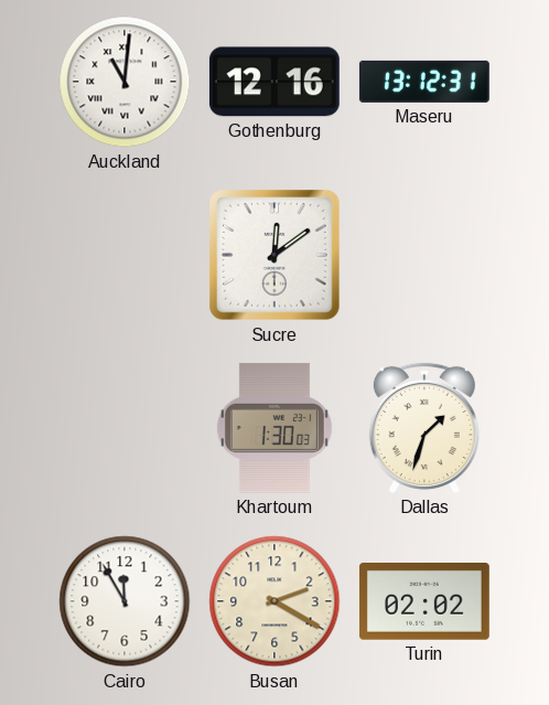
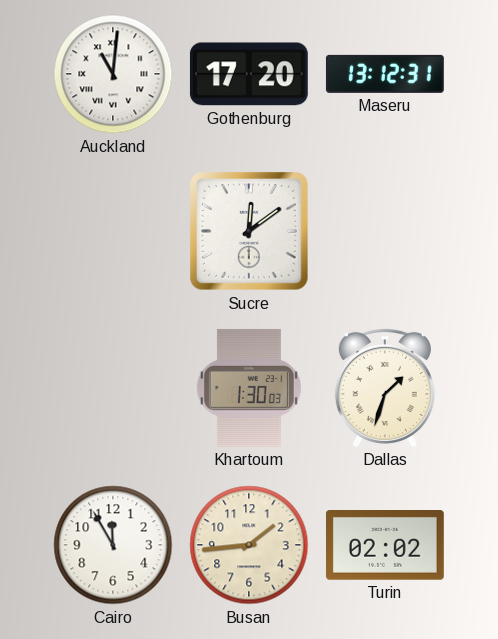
Gothenburg: 12:16 -> 17:20 (249, 74)
Busan: 2:20 -> 1:44 (249, 545)
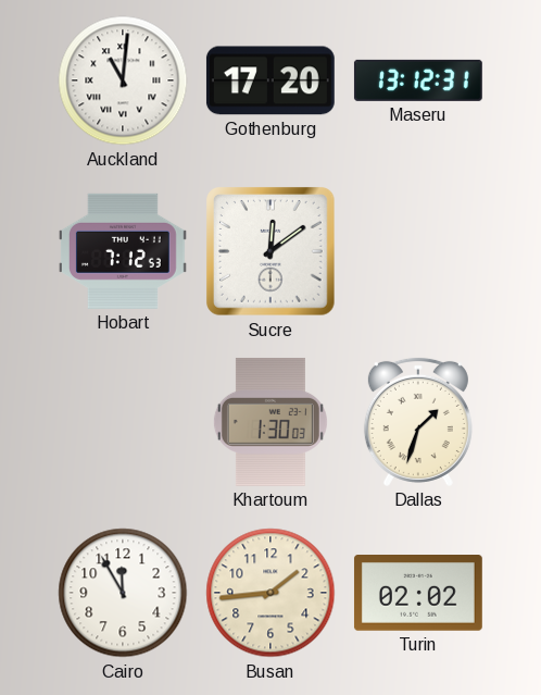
Hobart: none -> 7:12 (123, 251)
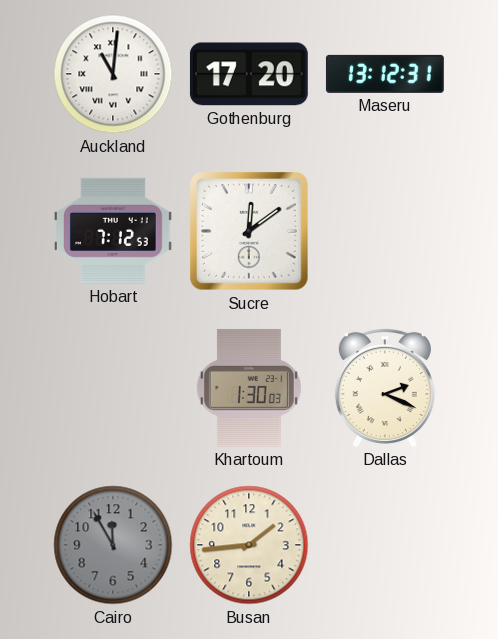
Dallas: 1:33 -> 2:19 (385, 388)
Cairo dial: white -> grey (113, 545)
Turin: 02:02 -> none (418, 594)
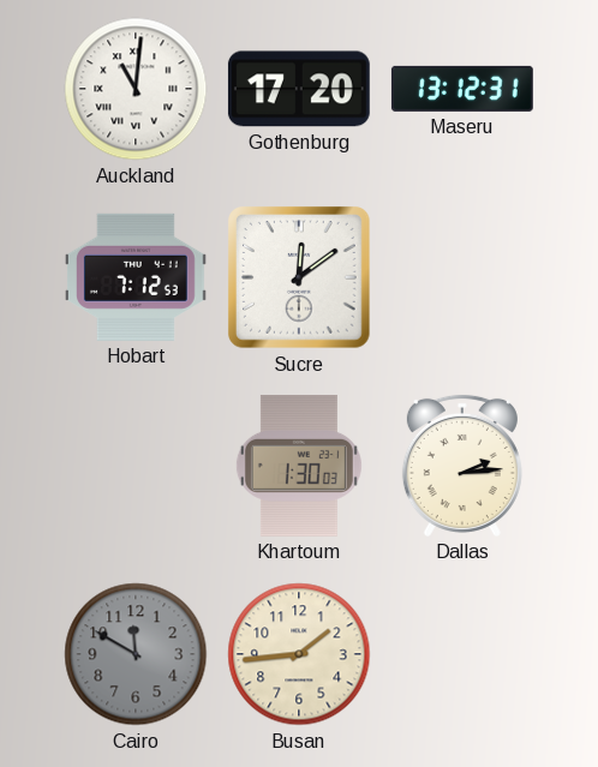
Dallas: 2:19 -> 2:14 (462, 466)
Cairo: 11:55 -> 11:50 (136, 654)
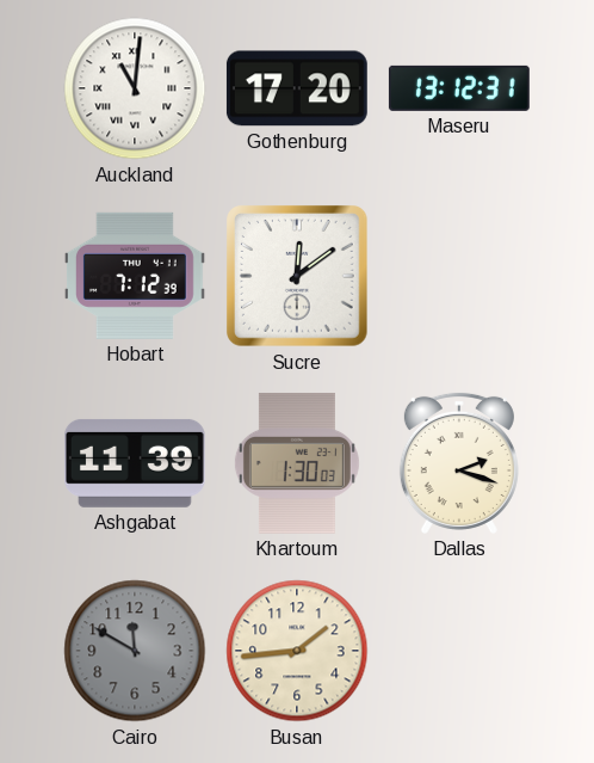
Hobart: 7:12:53 -> 7:12:39 (135, 276)
Ashgabat: none -> 11:39 (135, 463)
Dallas: 2:14 -> 2:18 (459, 463)
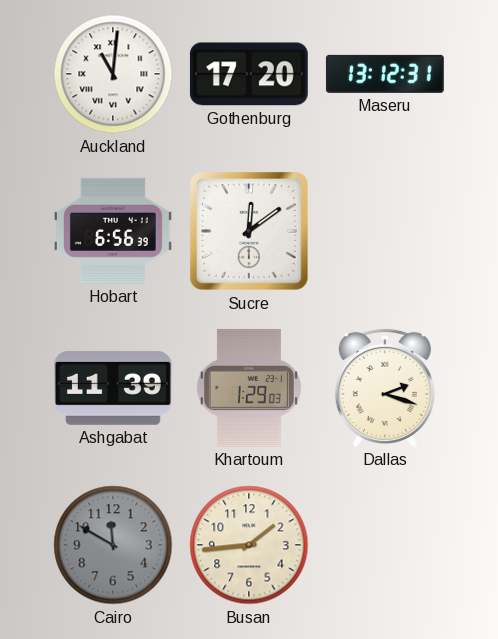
Hobart: 7:12 -> 6:56 (113, 231)
Khartoum: 1:30 -> 1:29 (249, 388)
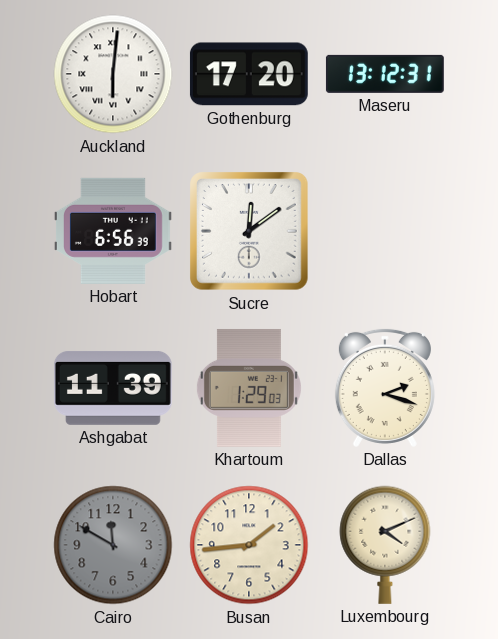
Auckland: 11:01 -> 6:01 (113, 74)
Luxembourg: none -> 4:11 (385, 545)
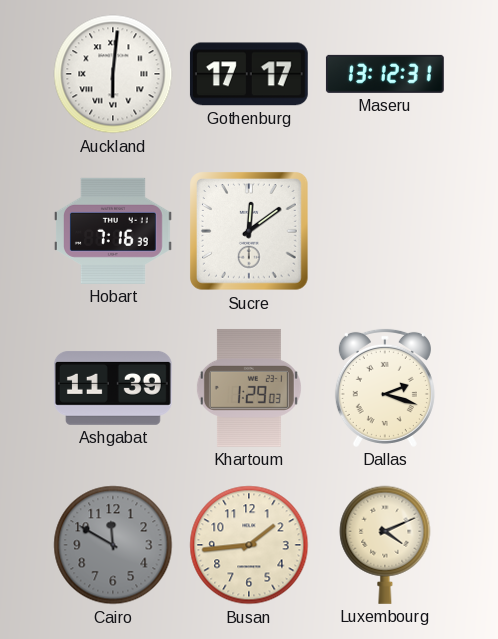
Gothenburg: 17:20 -> 17:17 (249, 74)
Hobart: 6:56 -> 7:16 (113, 231)
